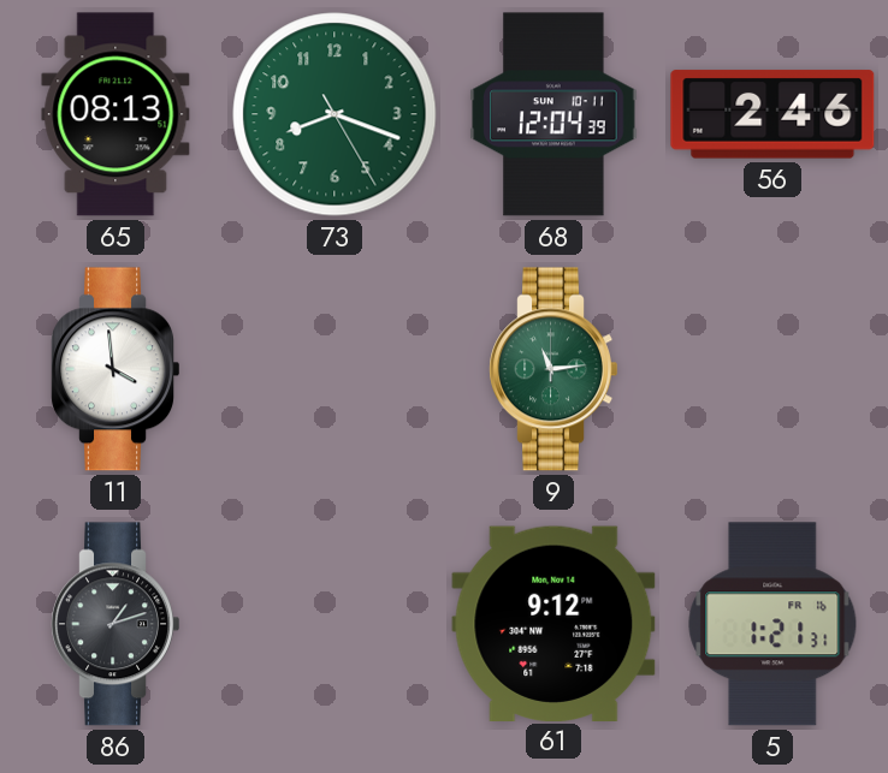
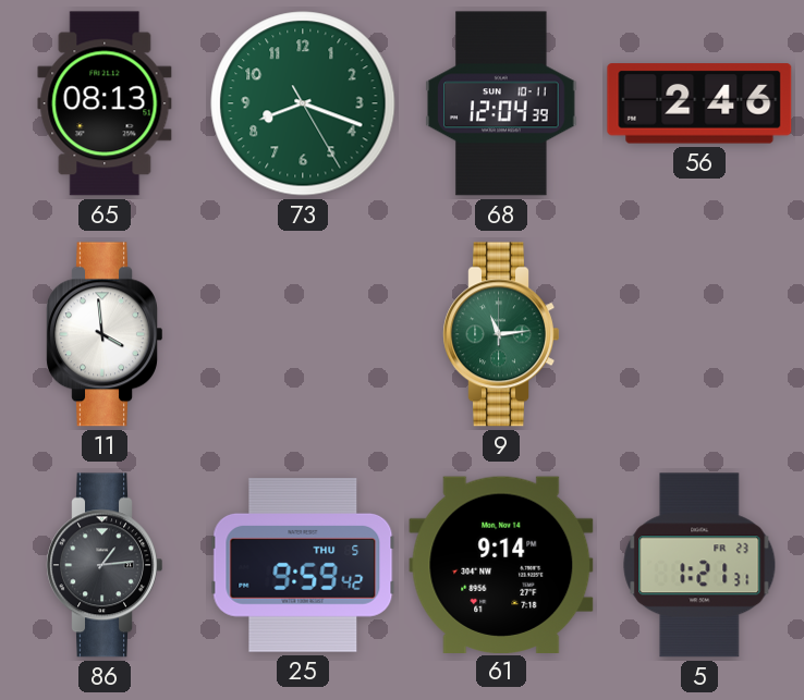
86: 1:12 -> 1:14 (103, 565)
25: none -> 9:59 (303, 566)
61: 9:12 -> 9:14 (501, 564)
5 date: FR 16 -> FR 23 (699, 565)
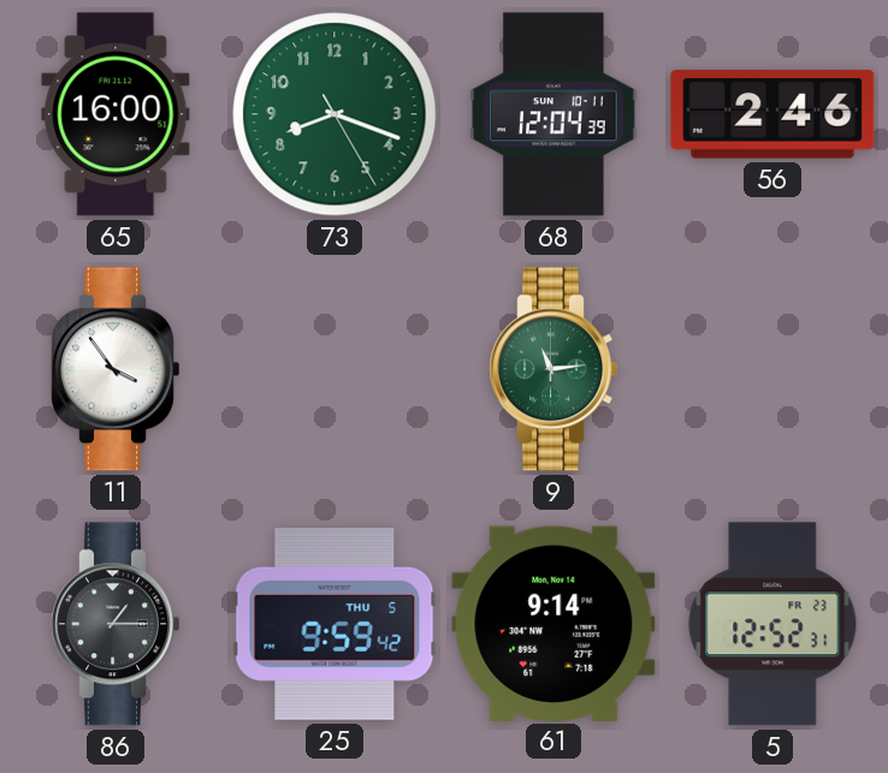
65: 08:13 -> 16:00 (116, 114)
11: 3:59 -> 3:54 (114, 369)
86: 1:14 -> 1:15 (114, 624)
5: 1:21 -> 12:52 (772, 624)
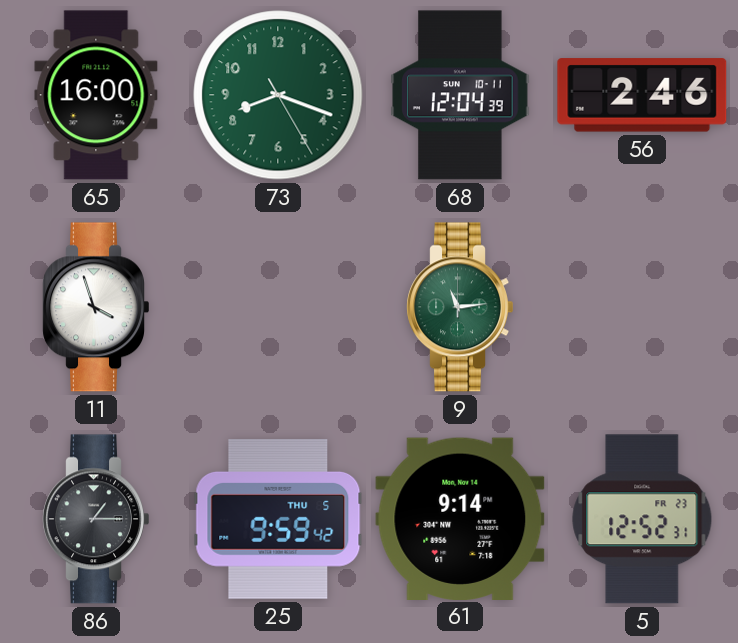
11: 3:54 -> 3:57 (95, 307)
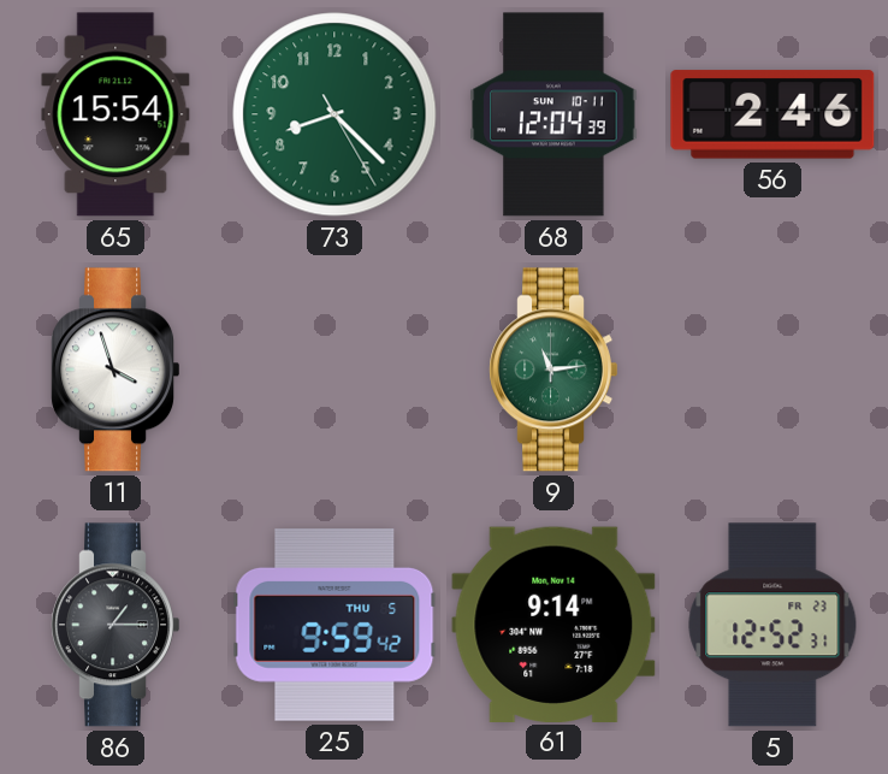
65: 16:00 -> 15:54 (116, 114)
73: 8:18 -> 8:22 (335, 114)
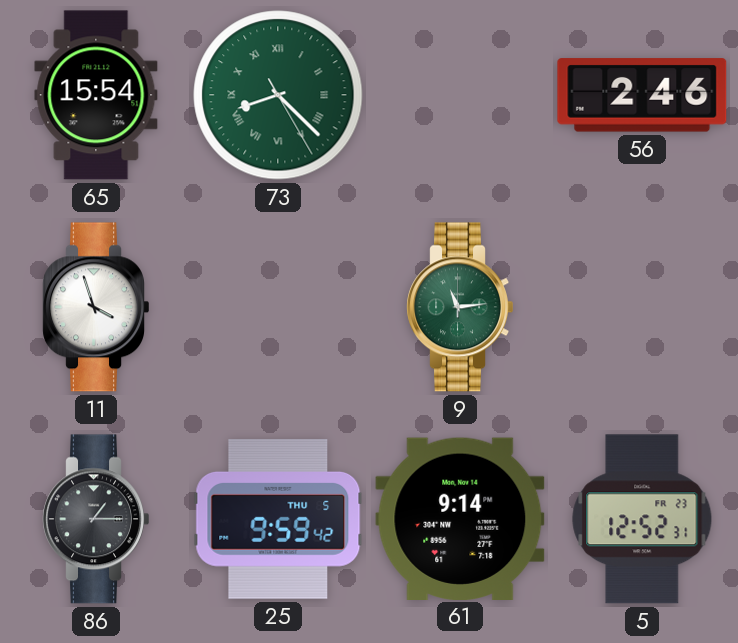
73 numerals: Arabic -> Roman (278, 95)
68: 12:04 -> none (553, 114)
